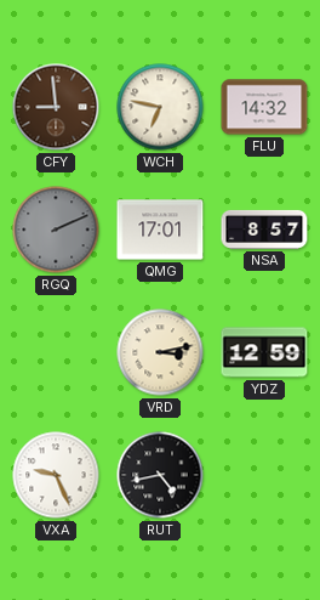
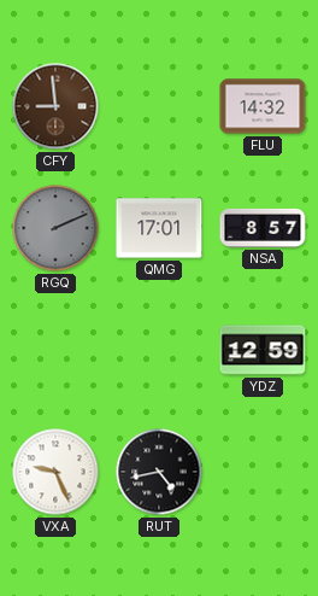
WCH: 6:47 -> none (160, 107)
VRD: 3:13 -> none (160, 352)
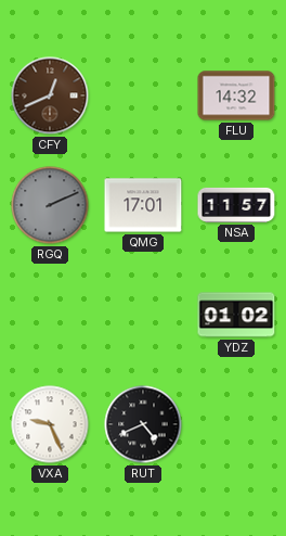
CFY: 8:59 -> 12:41 (50, 95)
NSA: 8:57 -> 11:57 (236, 205)
YDZ: 12:59 -> 01:02 (236, 315)
RUT: 4:43 -> 4:41 (143, 424)
